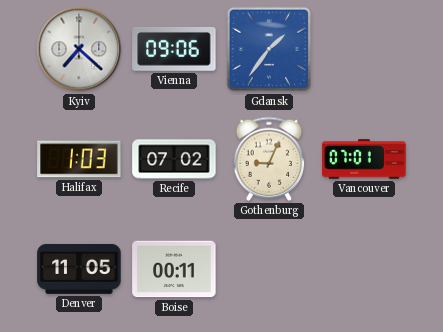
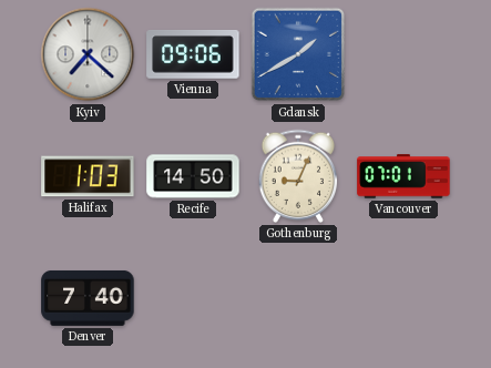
Gdansk: 1:36 -> 1:40 (298, 54)
Recife: 07:02 -> 14:50 (193, 176)
Denver: 11:05 -> 7:40 (88, 298)
Boise: 00:11 -> none (174, 269)
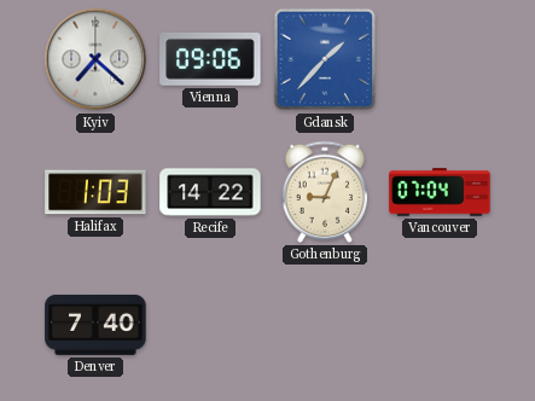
Gdansk: 1:40 -> 1:37 (325, 59)
Recife: 14:50 -> 14:22 (210, 192)
Vancouver: 07:01 -> 07:04 (440, 192)
